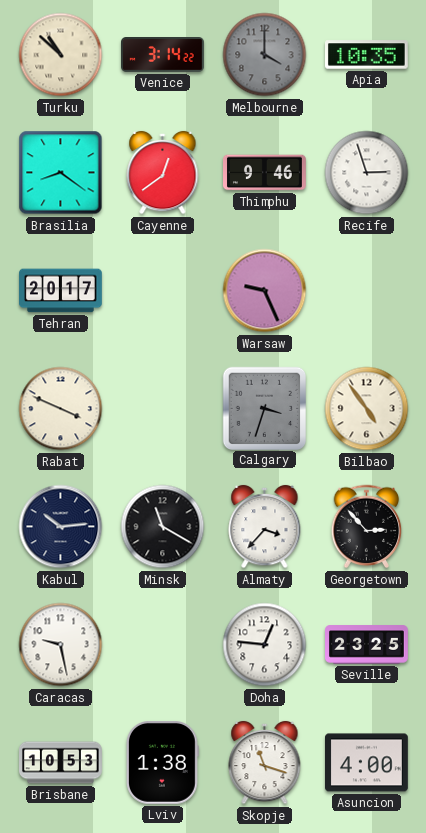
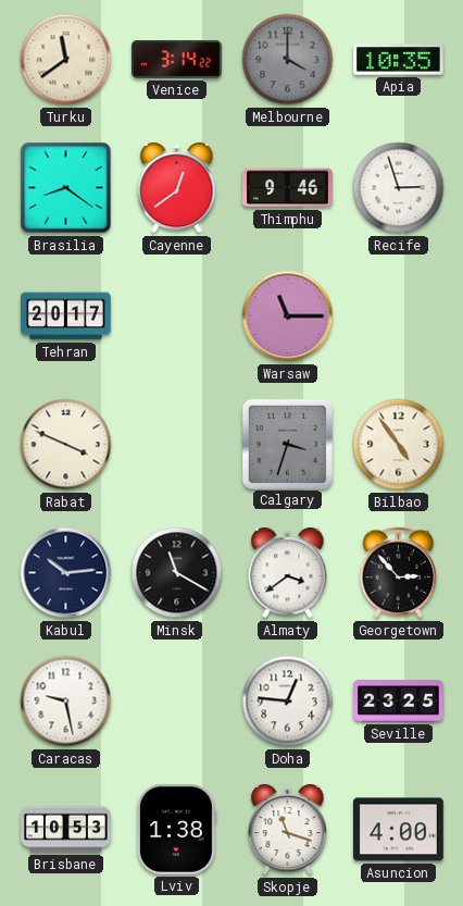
Turku: 10:52 -> 11:39 (66, 60)
Warsaw: 9:26 -> 11:15 (288, 317)
Almaty: 3:37 -> 3:39 (288, 573)
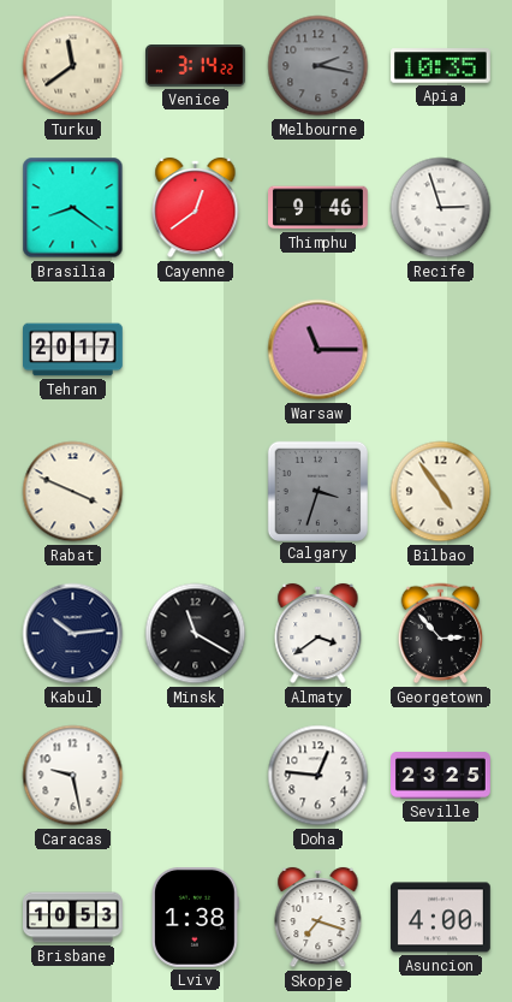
Melbourne: 4:00 -> 2:17 (318, 66)
Skopje: 11:18 -> 7:18 (318, 918)
